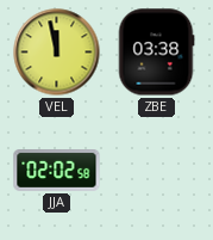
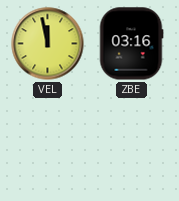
ZBE: 03:38 -> 03:16 (131, 44)
JJA: 02:02 -> none (57, 171)
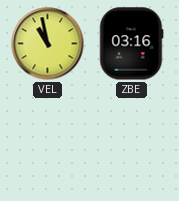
VEL: 11:58 -> 10:58 (48, 44)
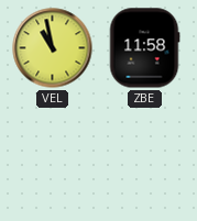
ZBE: 03:16 -> 11:58 (144, 48)
